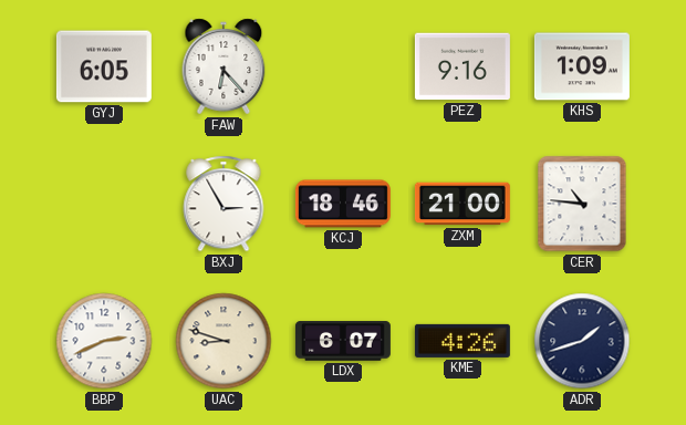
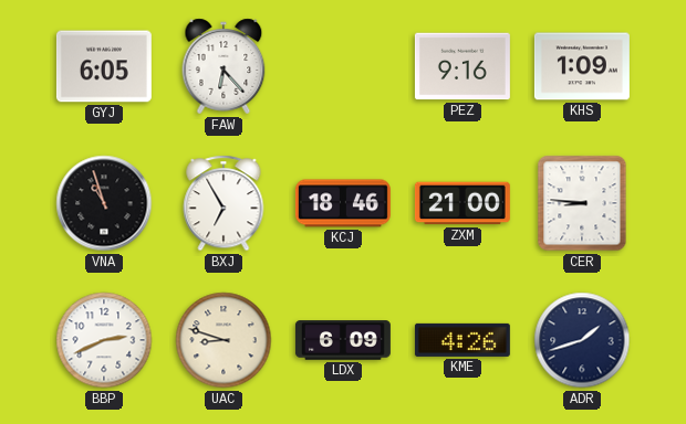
VNA: none -> 10:57 (104, 203)
BXJ: 2:55 -> 6:55 (224, 203)
CER: 10:46 -> 8:46 (582, 203)
LDX: 6:07 -> 6:09 (343, 340)
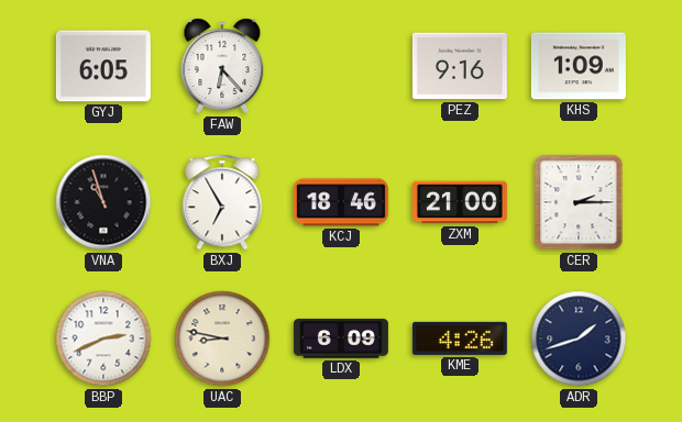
CER: 8:46 -> 2:15 (579, 202)
UAC: 8:48 -> 8:47 (222, 338)
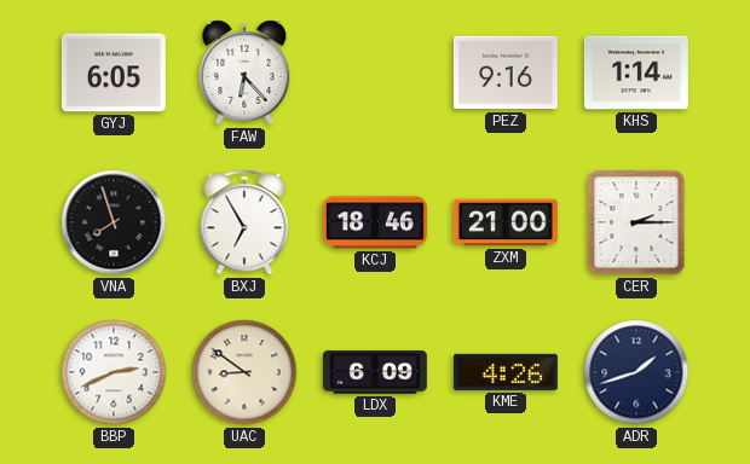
KHS: 1:09 -> 1:14 (636, 72)
VNA: 10:57 -> 7:57 (114, 222)
UAC: 8:47 -> 8:51 (244, 372)
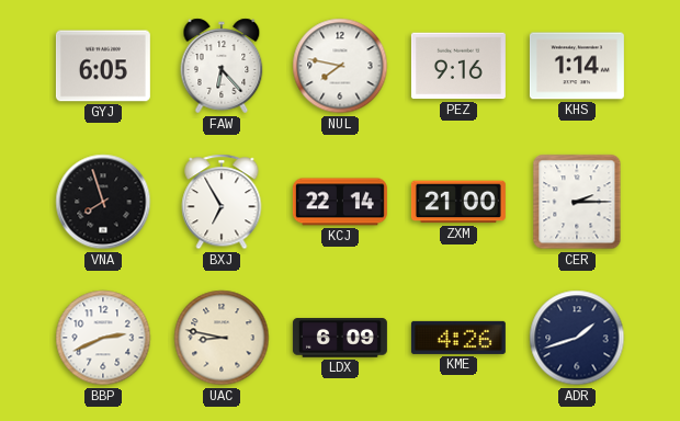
NUL: none -> 7:47 (340, 66)
KCJ: 18:46 -> 22:14 (340, 202)
UAC: 8:51 -> 8:47 (222, 338)
